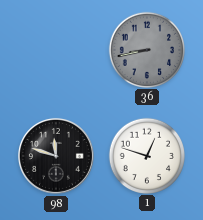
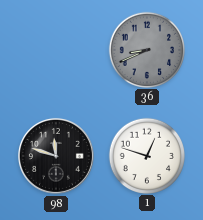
36: 8:43 -> 8:41 (146, 49)
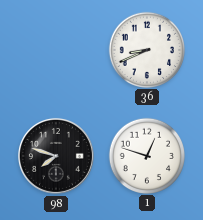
36 dial: grey -> white (146, 49)
98: 11:48 -> 7:48 (56, 156)
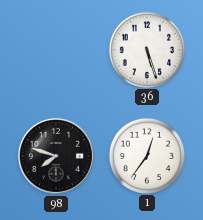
36: 8:41 -> 5:27 (146, 49)
1: 12:48 -> 12:36 (146, 155)
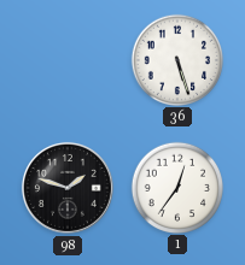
98: 7:48 -> 1:48 (68, 188)
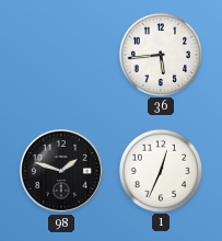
36: 5:27 -> 5:44 (160, 54)
1: 12:36 -> 12:34 (160, 170)
